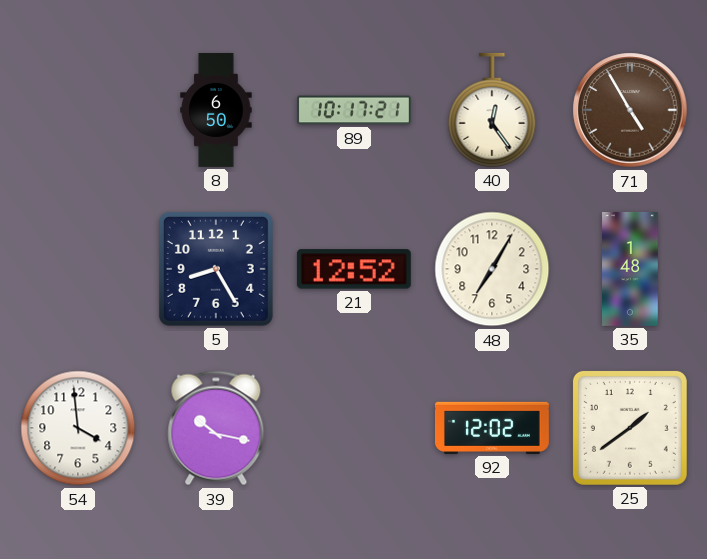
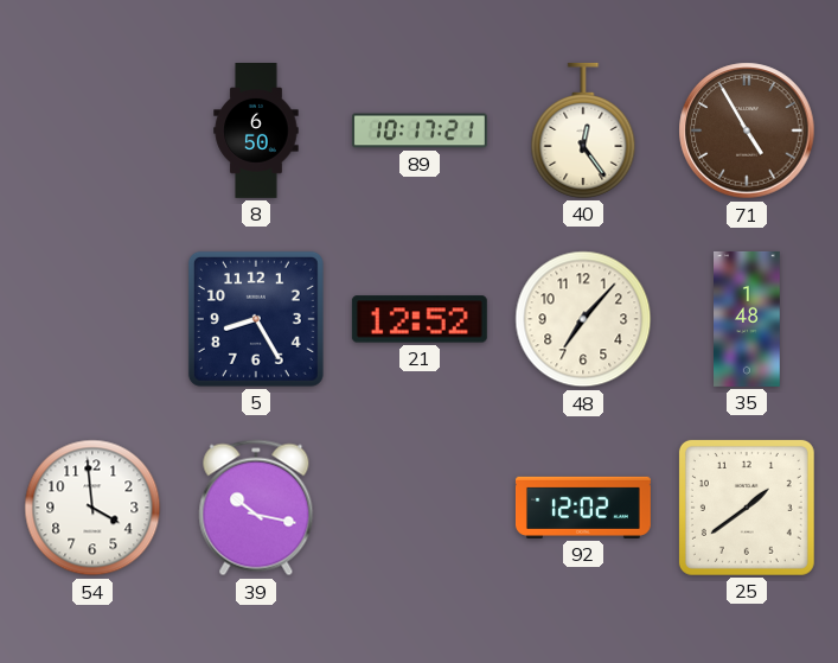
48: 7:05 -> 7:07 (583, 319)
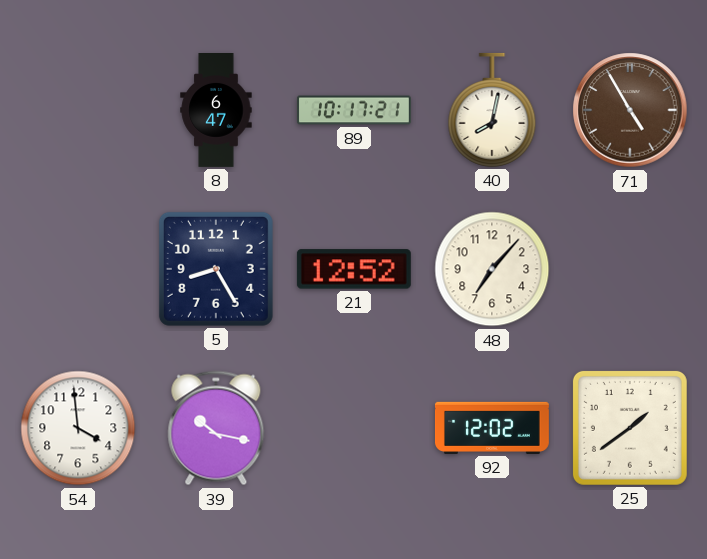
8: 6:50 -> 6:47 (216, 111)
40: 12:24 -> 8:02 (492, 110)
35: 1:48 -> none (748, 319)
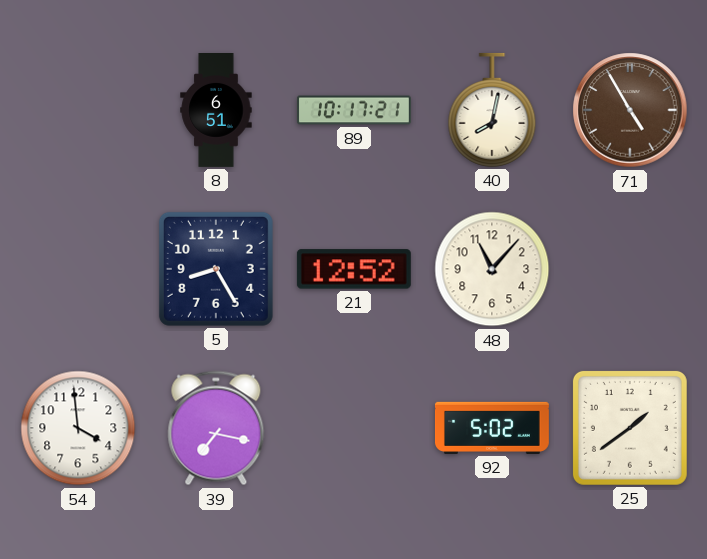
8: 6:47 -> 6:51 (216, 111)
48: 7:07 -> 11:07 (492, 269)
39: 10:17 -> 7:17 (216, 428)
92: 12:02 -> 5:02 (492, 428)
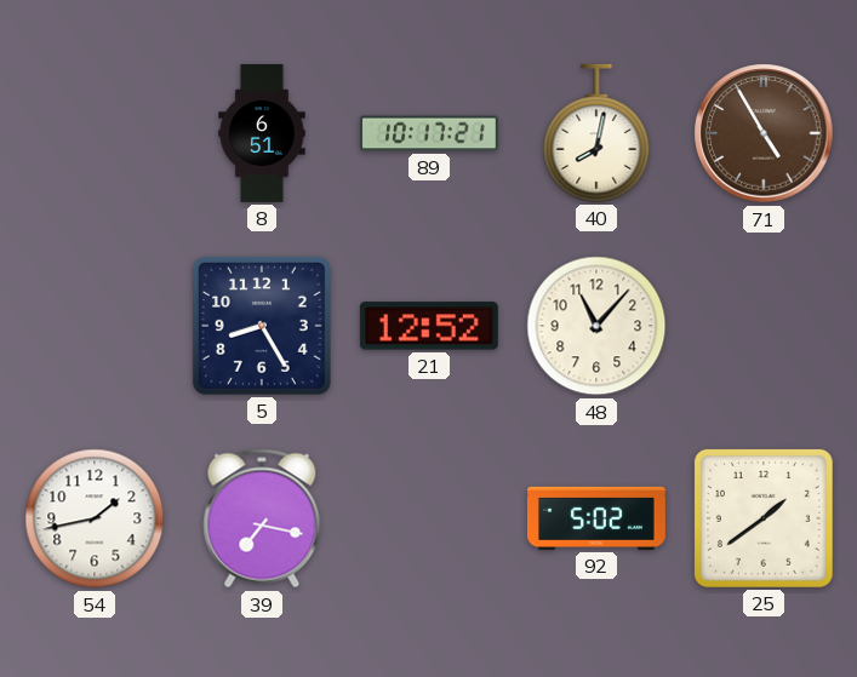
54: 3:59 -> 1:43 (95, 518)
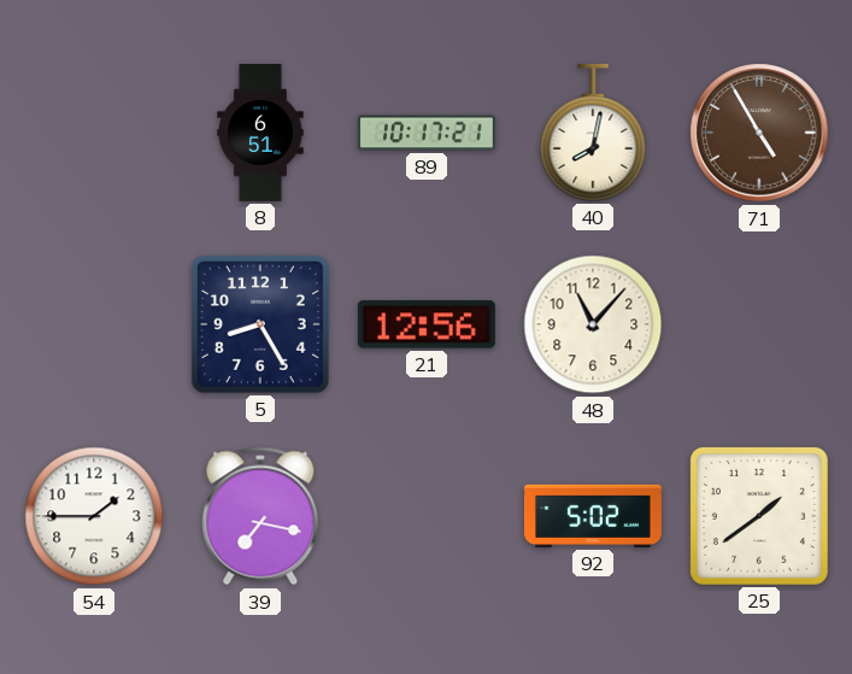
21: 12:52 -> 12:56 (427, 324)
54: 1:43 -> 1:45 (94, 516)
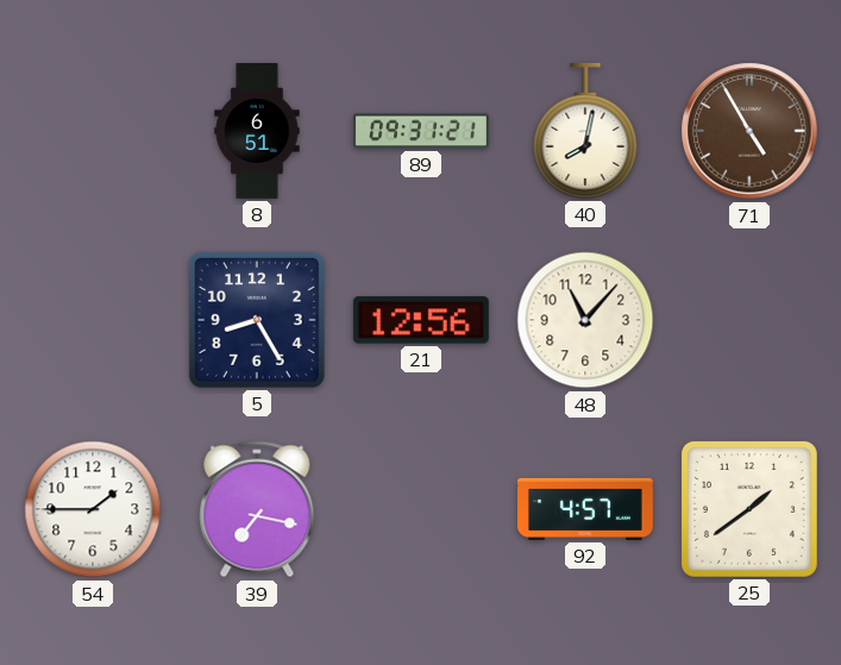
89: 10:17 -> 09:31 (421, 131)
92: 5:02 -> 4:57 (585, 509)
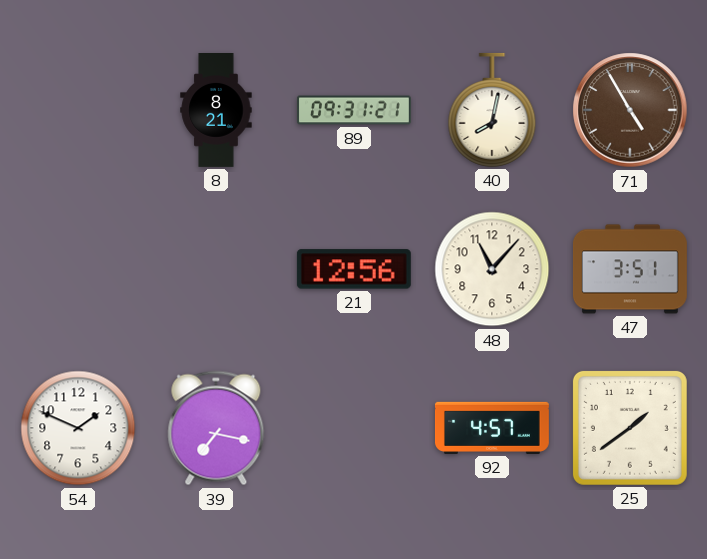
8: 6:51 -> 8:21 (216, 111)
5: 8:25 -> none (257, 320)
47: none -> 3:51 (630, 269)
54: 1:45 -> 1:49 (78, 428)
